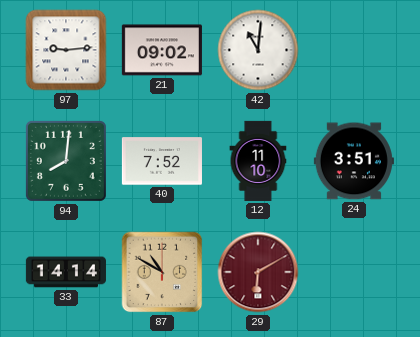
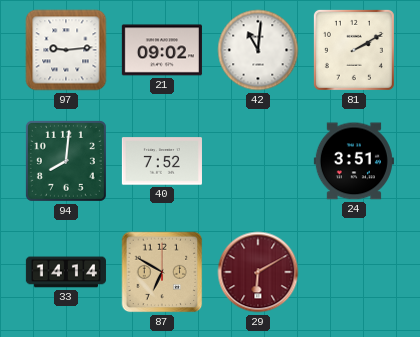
81: none -> 2:10 (354, 50)
12: 11:10 -> none (258, 161)
87: 10:50 -> 6:50 (162, 272)
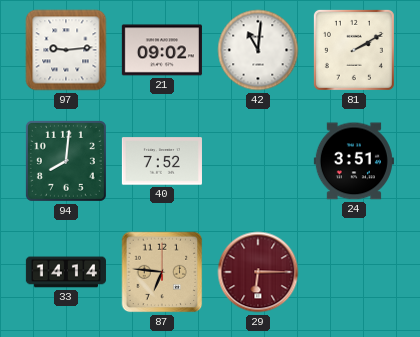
87: 6:50 -> 6:46 (162, 272)
29: 6:10 -> 6:15 (258, 272)
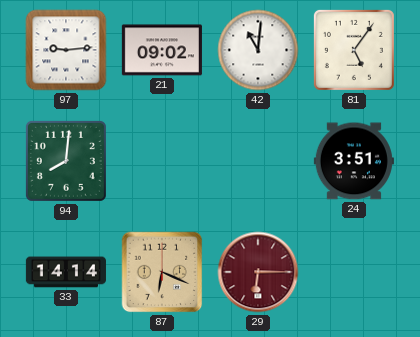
81: 2:10 -> 5:06 (354, 50)
40: 7:52 -> none (162, 161)
87: 6:46 -> 6:19 (162, 272)
